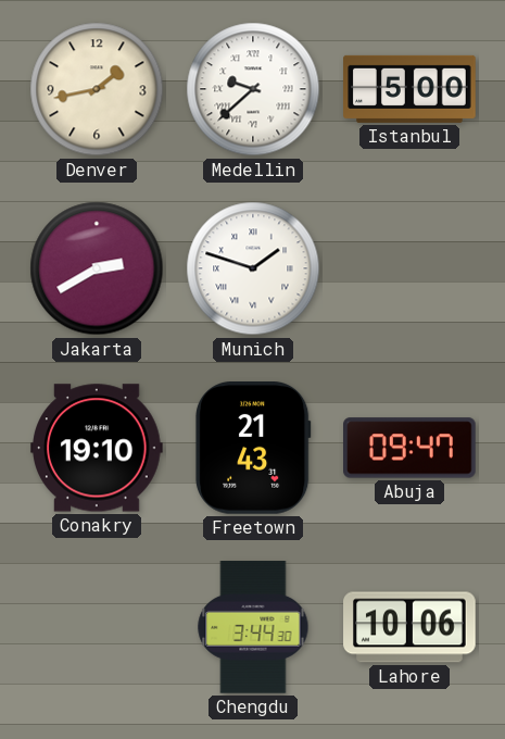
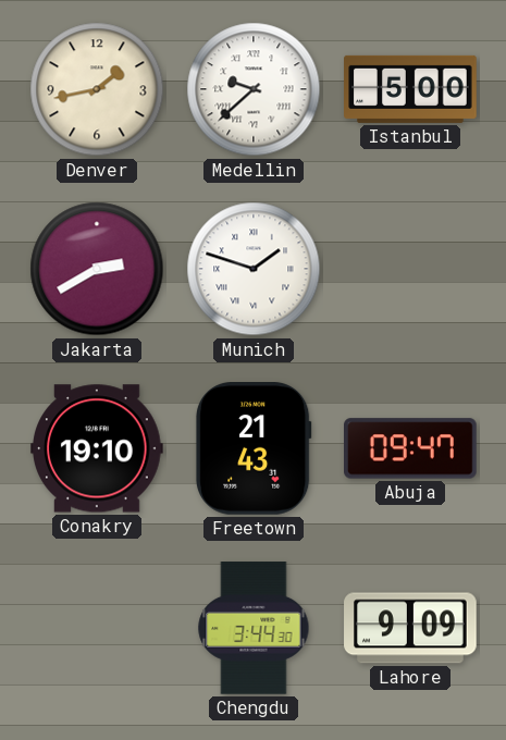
Lahore: 10:06 -> 9:09 (410, 628)
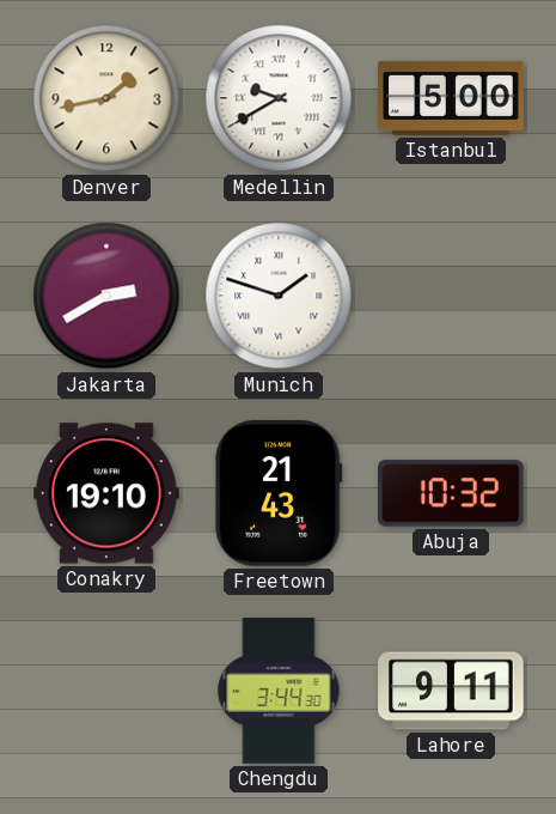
Medellin: 9:38 -> 9:40 (279, 98)
Abuja: 09:47 -> 10:32 (452, 493)
Lahore: 9:09 -> 9:11 (451, 691)
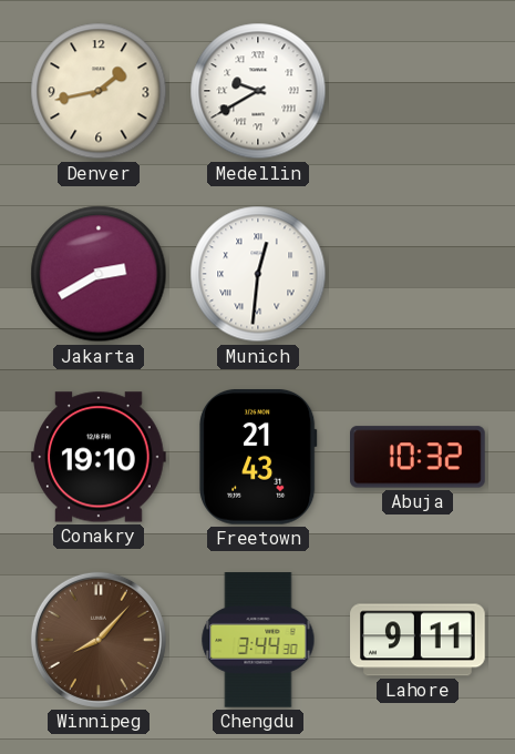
Istanbul: 5:00 -> none (451, 98)
Munich: 1:48 -> 12:31 (258, 274)
Winnipeg: none -> 8:07 (99, 640)
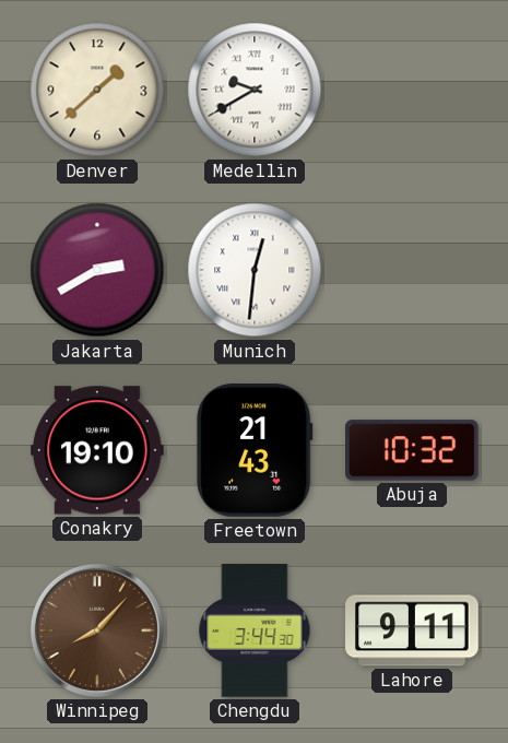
Denver: 1:43 -> 1:38 (97, 90)
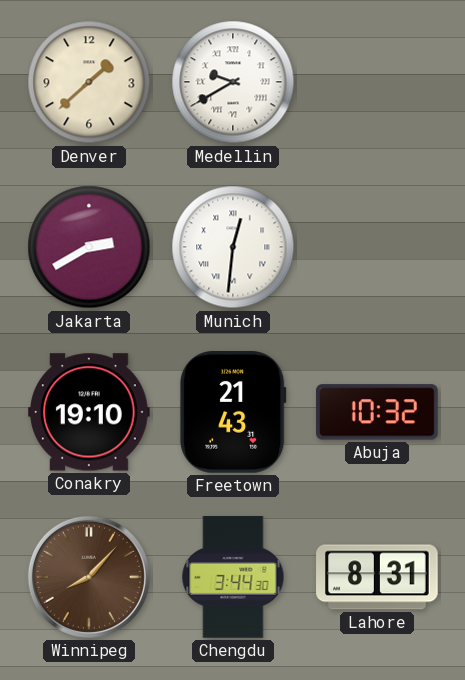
Lahore: 9:11 -> 8:31 (377, 577)
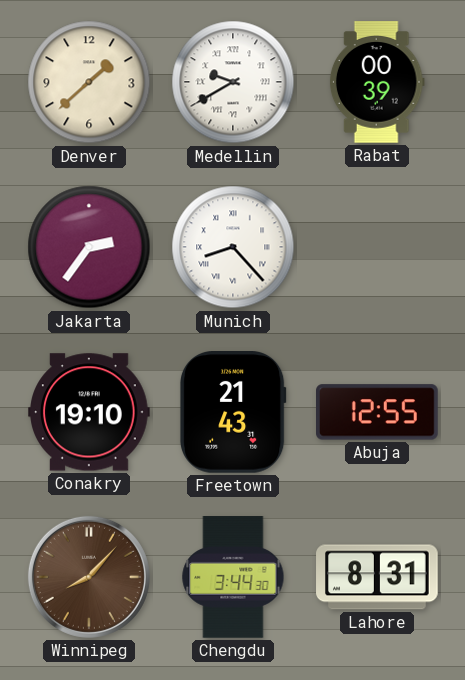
Rabat: none -> 00:39 (377, 82)
Jakarta: 2:40 -> 2:36 (89, 247)
Munich: 12:31 -> 8:23 (233, 247)
Abuja: 10:32 -> 12:55 (378, 412)
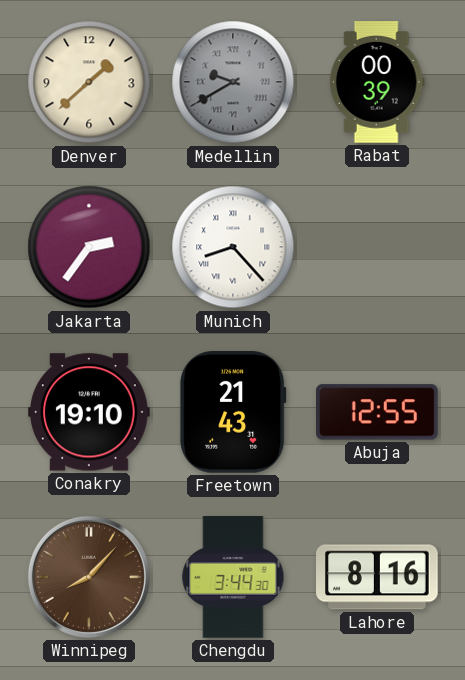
Medellin dial: white -> grey (233, 82)
Lahore: 8:31 -> 8:16 (377, 577)
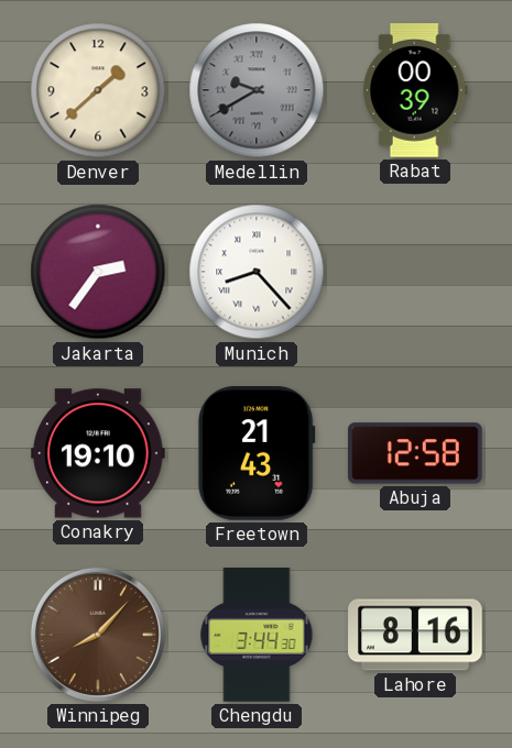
Abuja: 12:55 -> 12:58 (416, 453)
